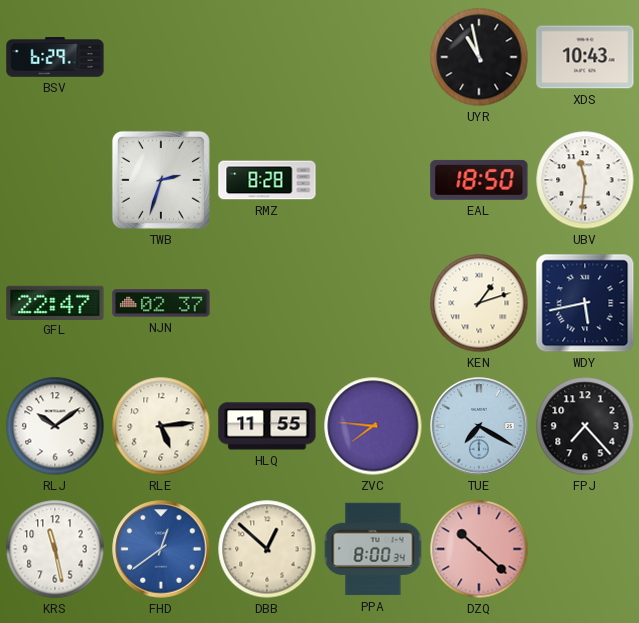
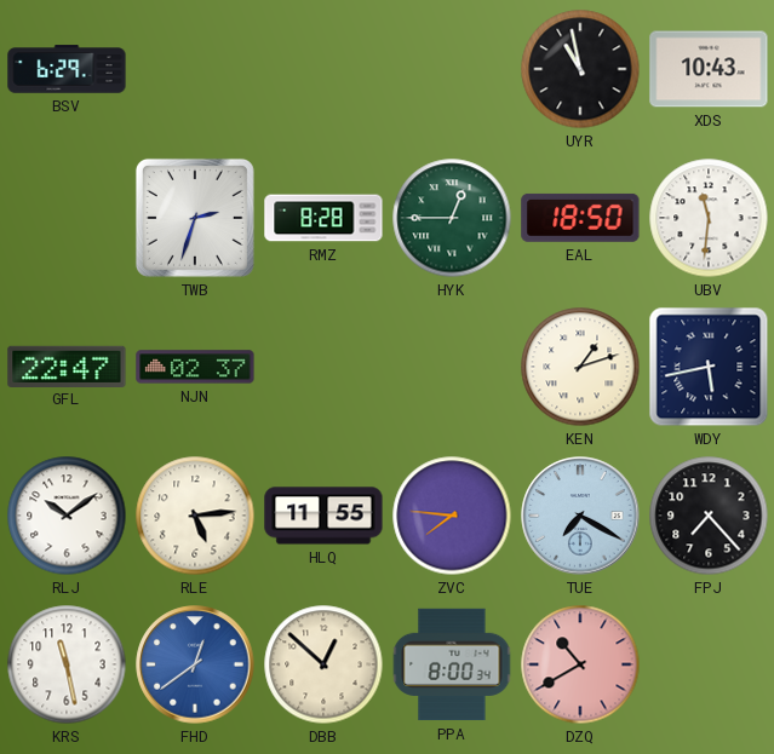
HYK: none -> 12:45 (452, 218)
DZQ: 10:22 -> 10:40 (580, 664)
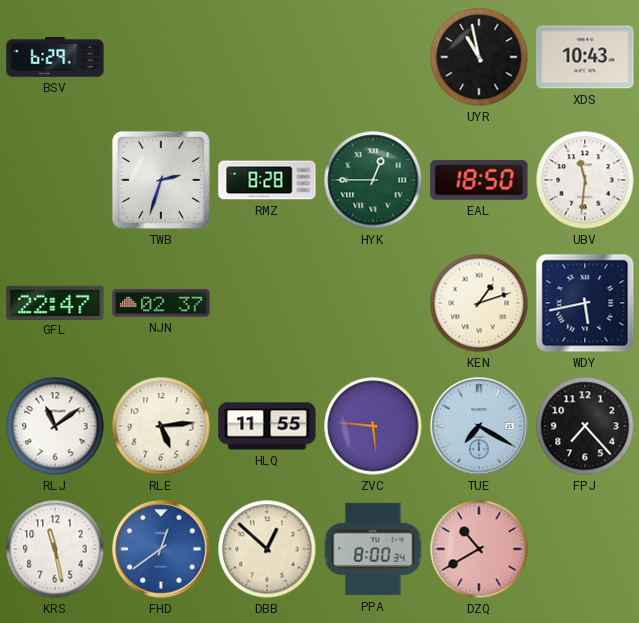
RLJ: 10:09 -> 11:09 (55, 426)
ZVC: 7:46 -> 5:46 (373, 426)
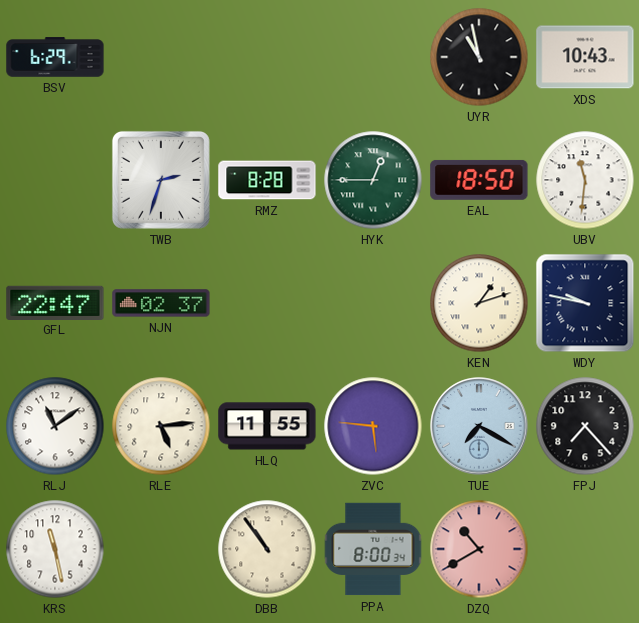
WDY: 5:43 -> 9:47 (585, 303)
FHD: 12:39 -> none (161, 549)
DBB: 12:52 -> 10:54 (267, 549)
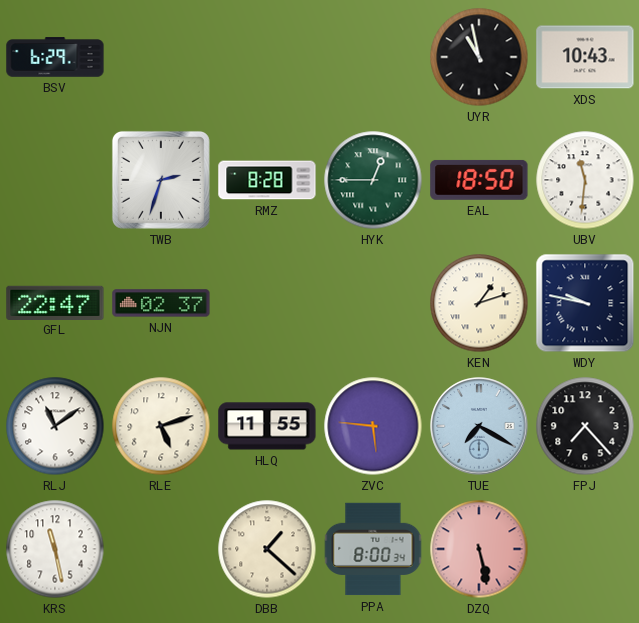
RLE: 5:14 -> 5:12 (161, 426)
DBB: 10:54 -> 1:22 (267, 549)
DZQ: 10:40 -> 5:28 (479, 549)
